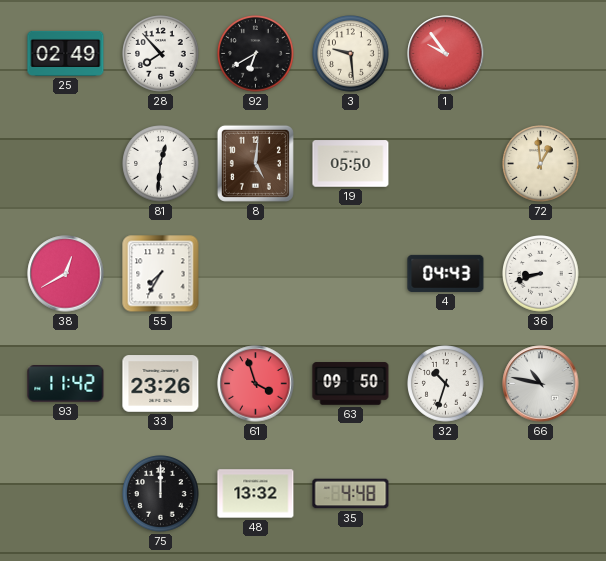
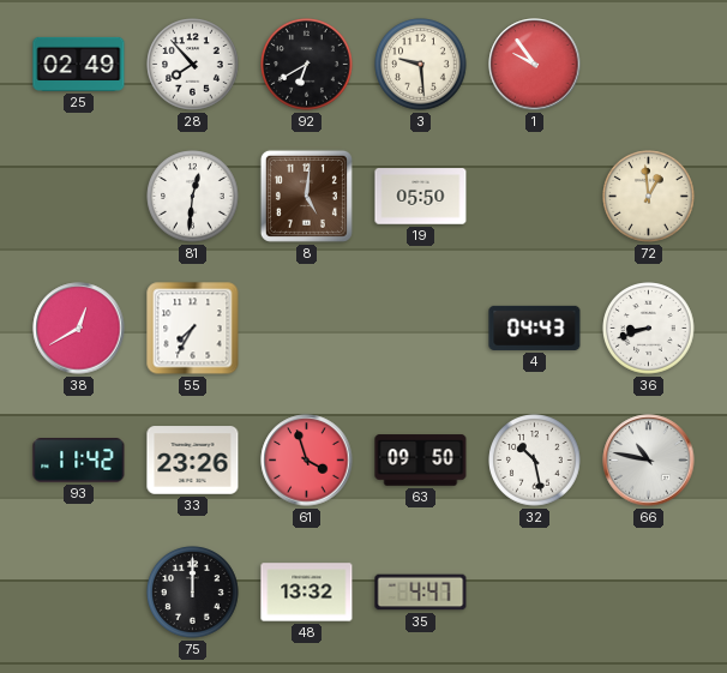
32: 10:33 -> 10:28 (535, 461)
35: 4:48 -> 4:47 (421, 593)
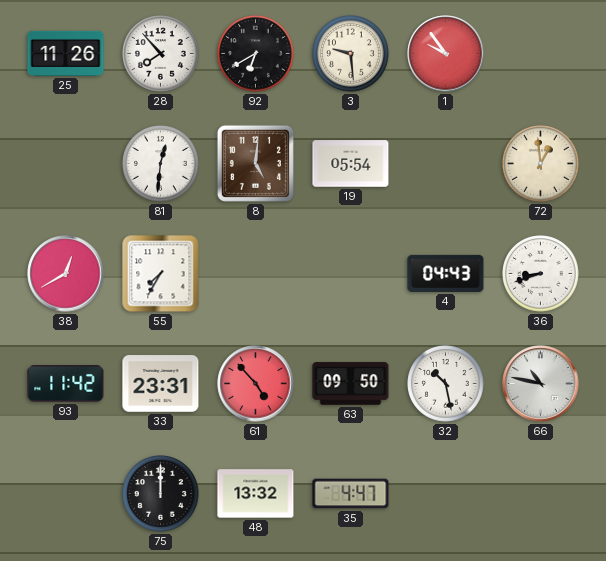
25: 02:49 -> 11:26 (66, 53)
19: 05:50 -> 05:54 (351, 164)
33: 23:26 -> 23:31 (161, 384)
61: 3:57 -> 4:53 (256, 384)
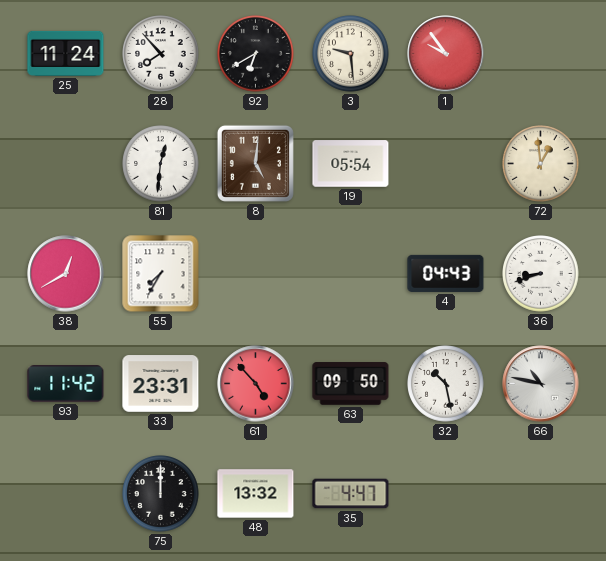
25: 11:26 -> 11:24 (66, 53)
